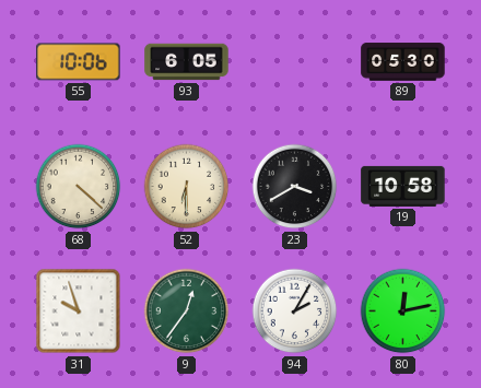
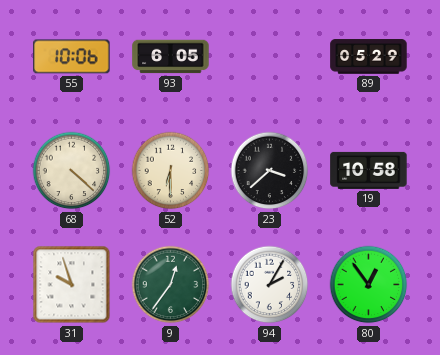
89: 05:30 -> 05:29 (369, 57)
23: 3:40 -> 3:38 (270, 171)
80: 12:13 -> 12:54 (369, 285)
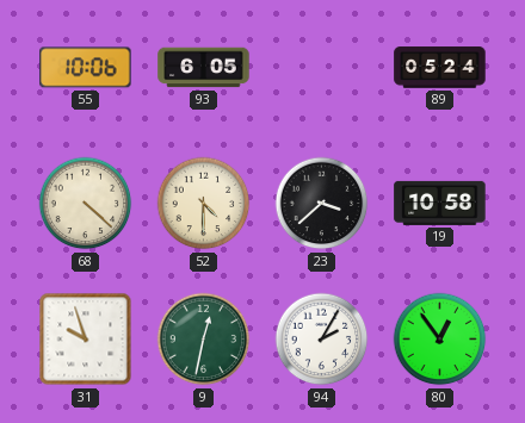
89: 05:29 -> 05:24 (440, 68)
52: 6:30 -> 4:30 (204, 204)
9: 12:36 -> 12:32 (204, 340)
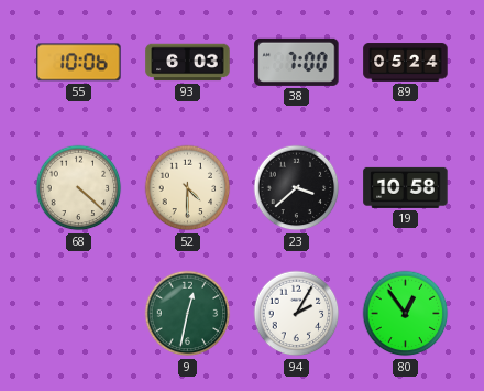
93: 6:05 -> 6:03 (188, 63)
38: none -> 7:00 (297, 62)
31: 9:57 -> none (86, 340)
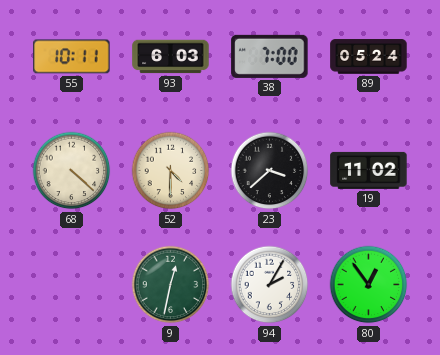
55: 10:06 -> 10:11 (72, 57)
19: 10:58 -> 11:02 (369, 170)
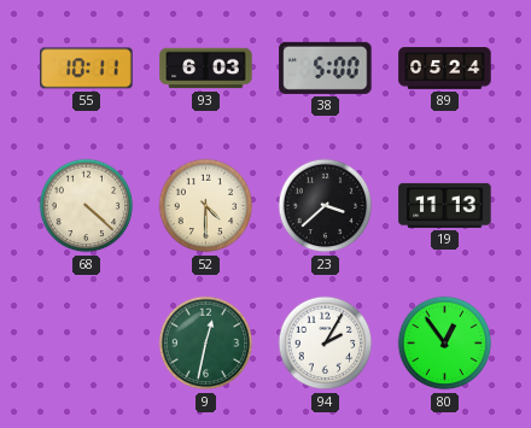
38: 7:00 -> 5:00 (326, 68)
19: 11:02 -> 11:13 (445, 205)
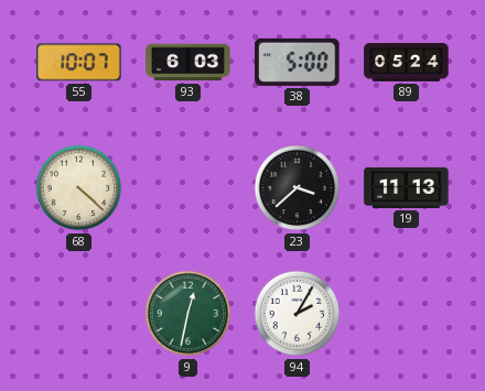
55: 10:11 -> 10:07 (79, 63)
52: 4:30 -> none (206, 206)
80: 12:54 -> none (445, 344)
